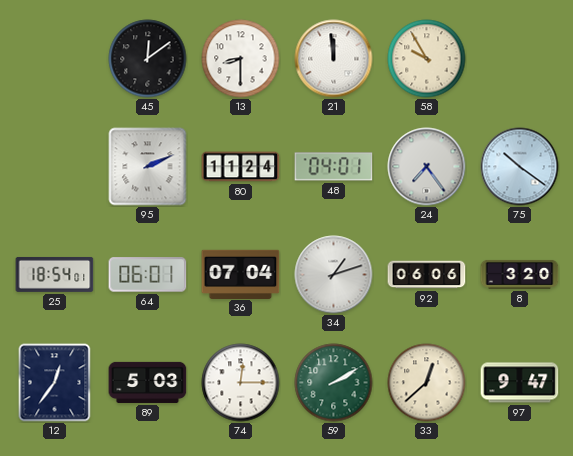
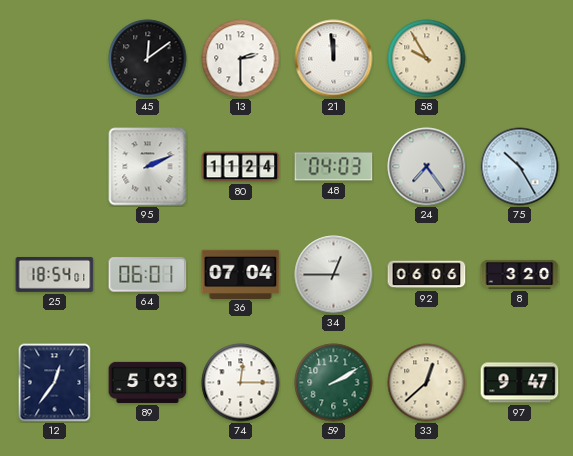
13: 8:30 -> 2:30 (241, 59)
48: 04:01 -> 04:03 (334, 167)
75: 10:21 -> 10:25 (520, 167)
34: 1:12 -> 12:45 (334, 275)
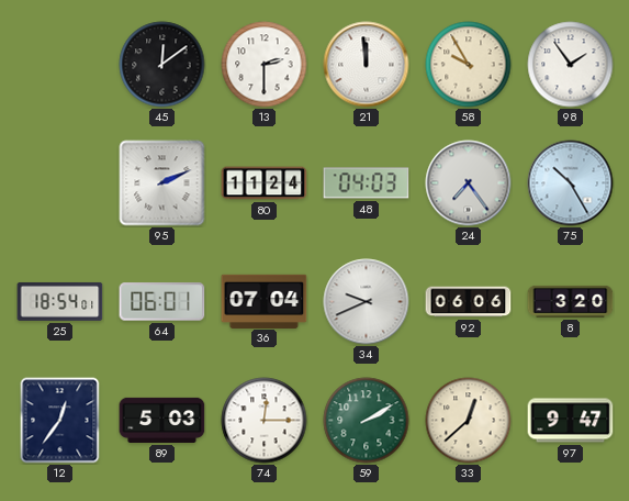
98: none -> 1:54 (571, 65)
34: 12:45 -> 9:41 (367, 302)
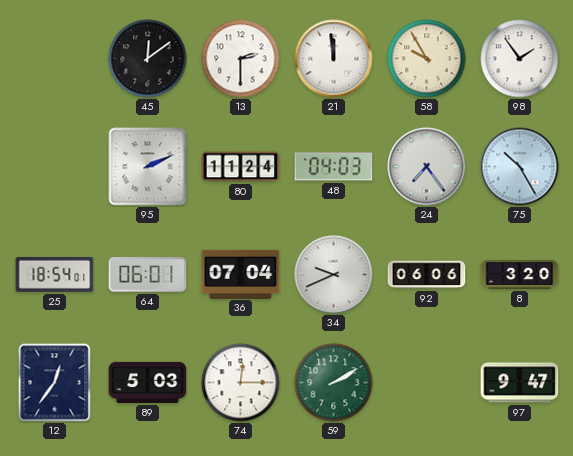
33: 12:38 -> none (469, 421)
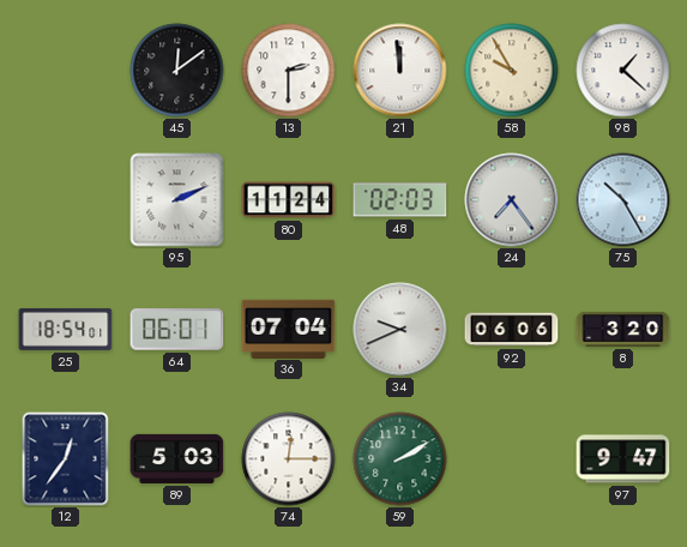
98: 1:54 -> 1:22 (623, 71)
48: 04:03 -> 02:03 (400, 200)
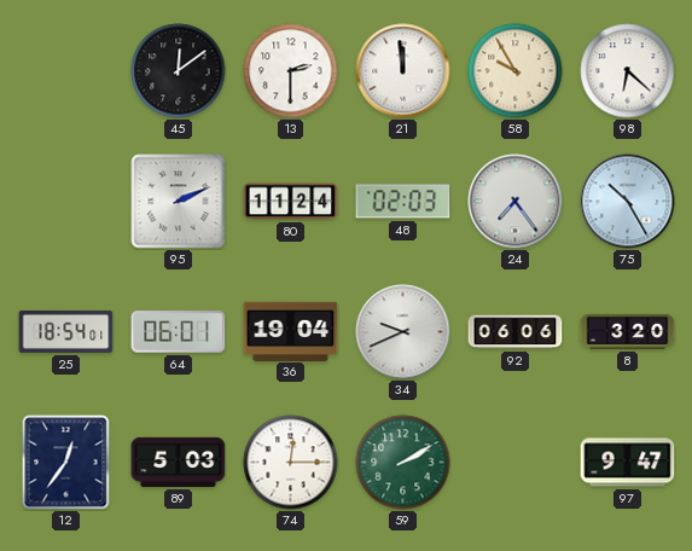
98: 1:22 -> 6:22 (628, 71)
36: 07:04 -> 19:04 (291, 331)
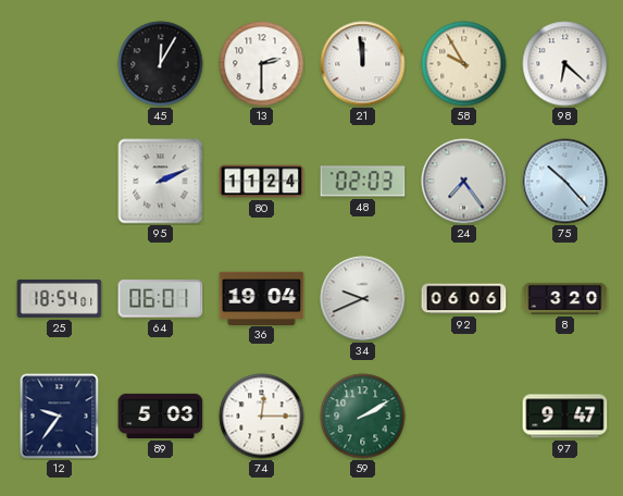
45: 12:09 -> 12:05 (161, 64)
75: 10:25 -> 10:23 (565, 182)
12: 12:36 -> 9:36 (60, 417)
